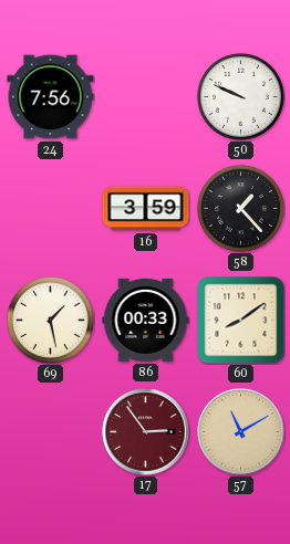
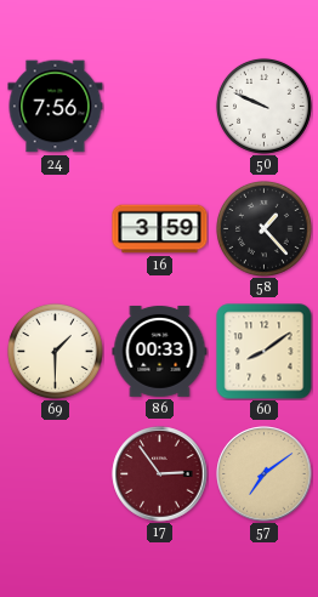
69: 1:28 -> 1:30 (55, 351)
57: 11:10 -> 7:09 (265, 474)
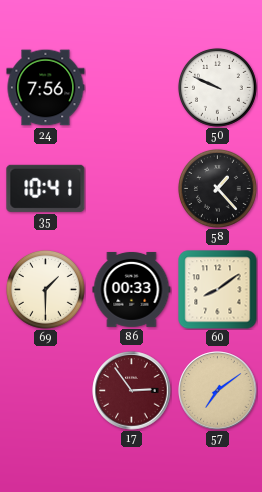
35: none -> 10:41 (46, 188)
16: 3:59 -> none (160, 229)
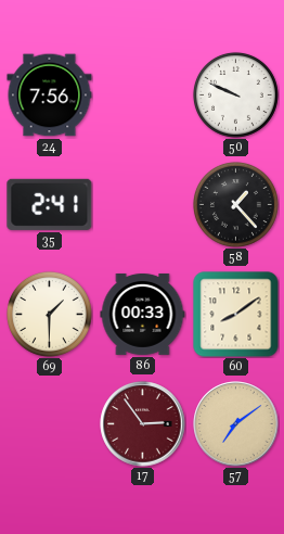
35: 10:41 -> 2:41 (50, 204)
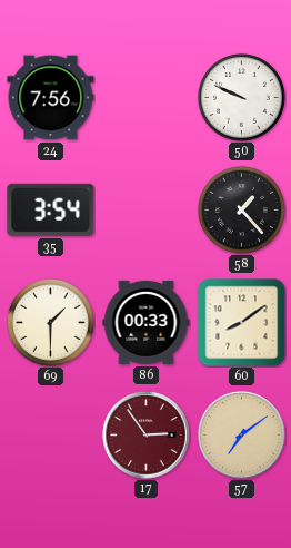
35: 2:41 -> 3:54 (51, 209)
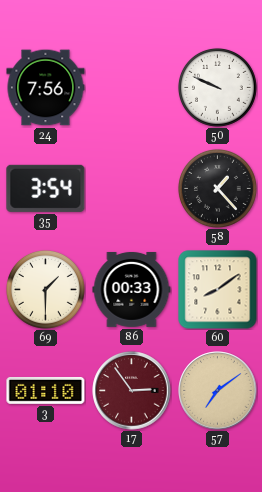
3: none -> 01:10 (46, 390)
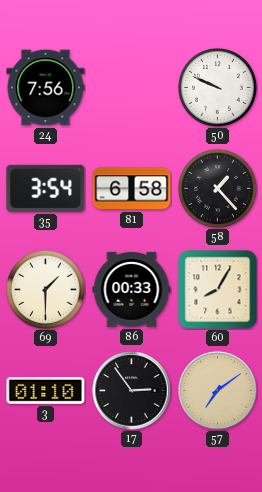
81: none -> 6:58 (132, 189)
60: 8:09 -> 8:05 (218, 290)
17 dial: burgundy -> black (132, 391)
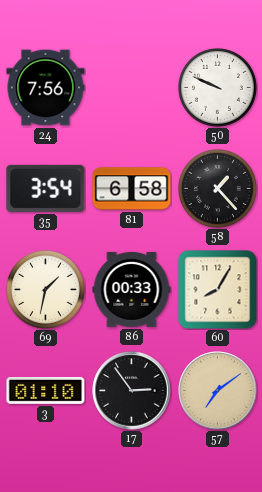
69: 1:30 -> 1:32 (45, 289)
